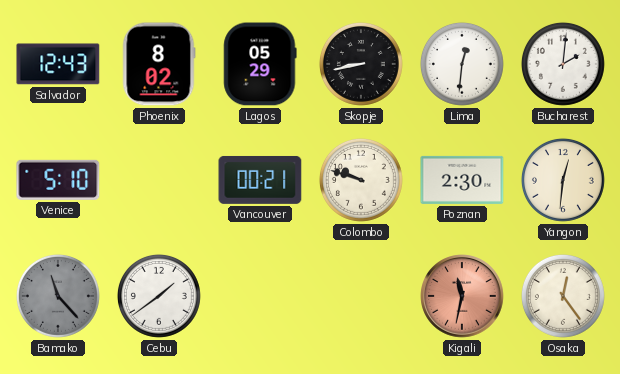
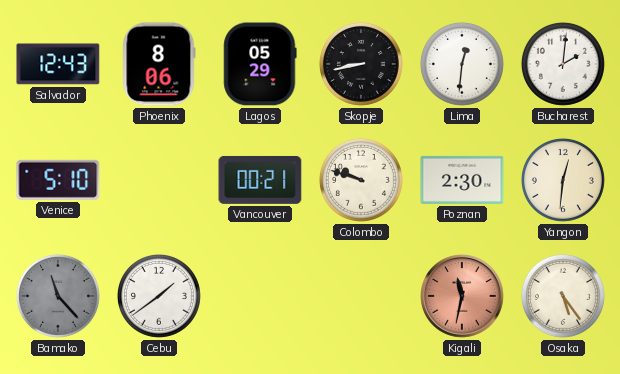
Phoenix: 8:02 -> 8:06 (159, 64)
Osaka: 12:24 -> 5:24 (563, 296)
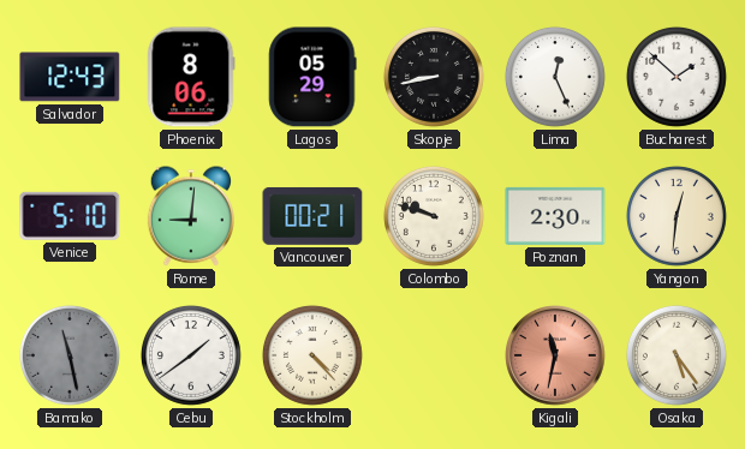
Lima: 12:31 -> 12:26 (555, 77)
Bucharest: 2:01 -> 1:52 (677, 77)
Rome: none -> 9:01 (190, 216)
Bamako: 11:23 -> 11:28 (70, 355)
Stockholm: none -> 4:23 (312, 355)
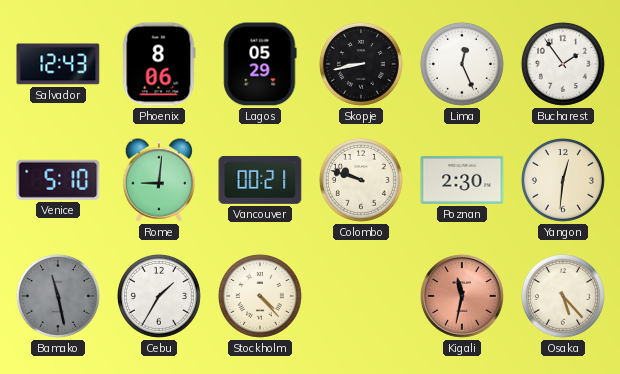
Bucharest: 1:52 -> 1:54 (563, 64)
Cebu: 1:39 -> 1:35 (159, 296)
Osaka: 5:24 -> 5:23 (563, 296)
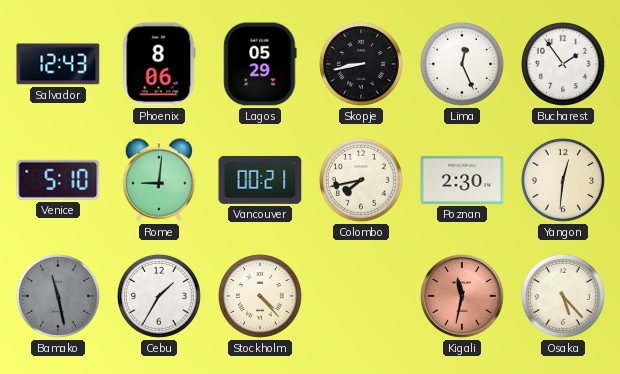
Colombo: 9:48 -> 7:43 (361, 180)
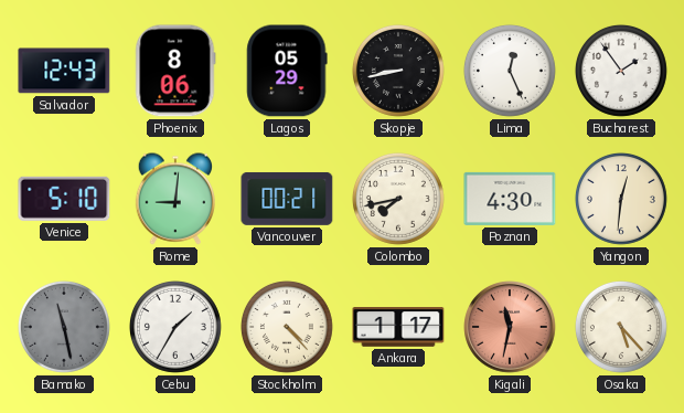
Poznan: 2:30 -> 4:30 (510, 199)
Ankara: none -> 1:17 (398, 327)
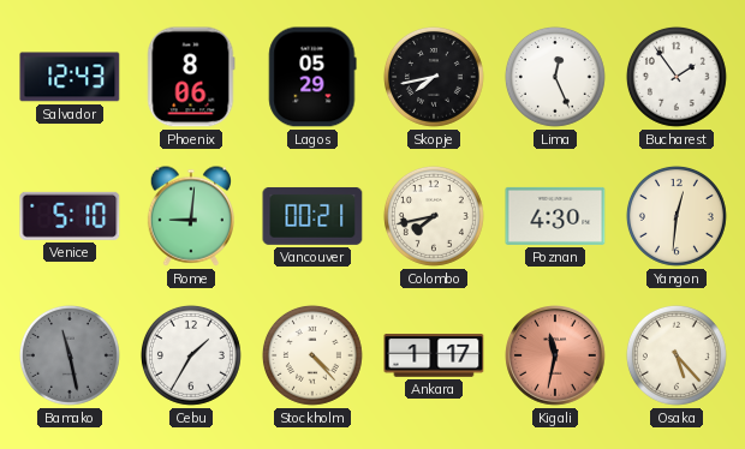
Skopje: 8:43 -> 7:43 (434, 77)
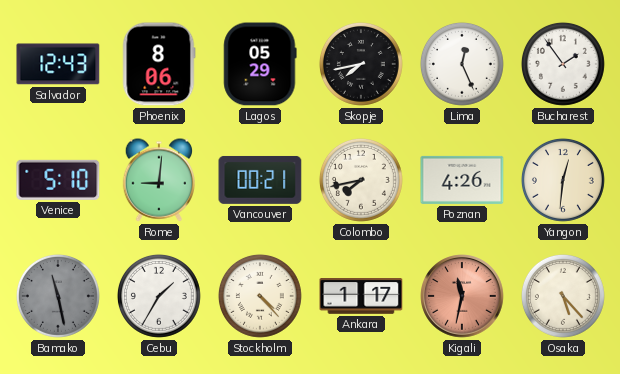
Poznan: 4:30 -> 4:26 (462, 180)
